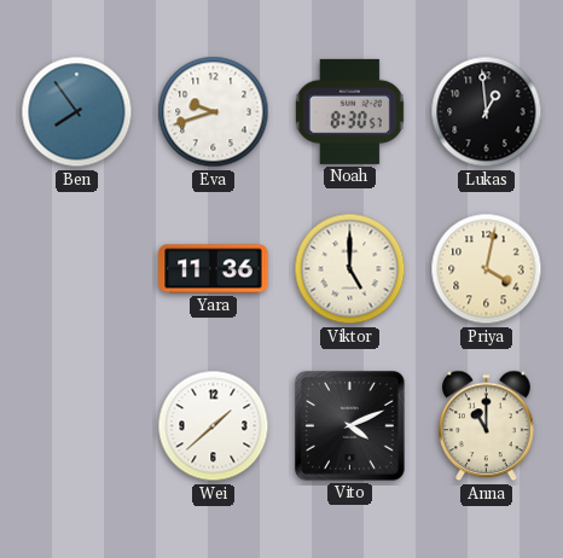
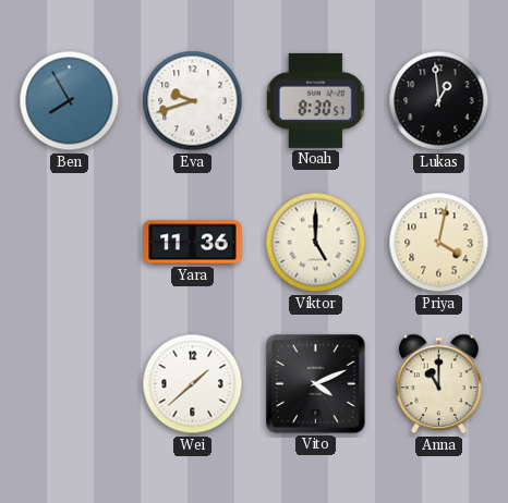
Ben: 7:54 -> 7:55 (70, 101)
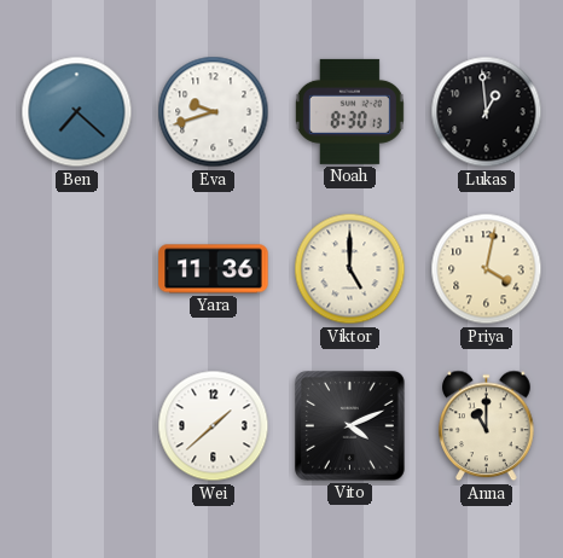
Ben: 7:55 -> 7:22 (77, 112)
Noah: 8:30:57 -> 8:30:13 (349, 111)
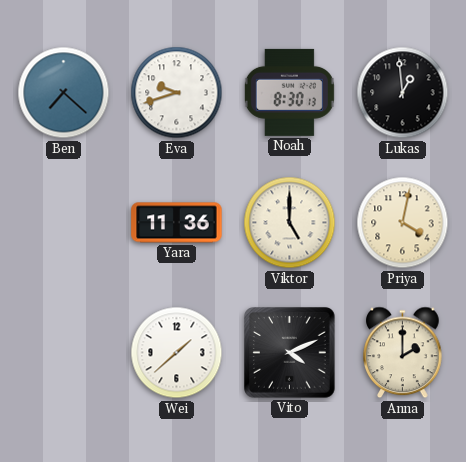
Anna: 11:00 -> 2:00 (403, 353)
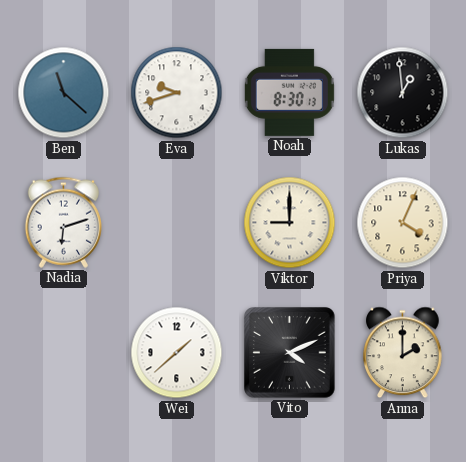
Ben: 7:22 -> 11:22 (64, 93)
Nadia: none -> 6:12 (63, 222)
Yara: 11:36 -> none (177, 223)
Viktor: 5:00 -> 9:00 (290, 223)
Priya: 4:02 -> 4:04 (403, 223)
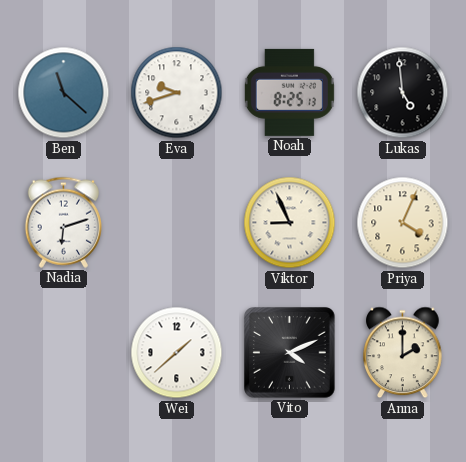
Noah: 8:30 -> 8:25 (289, 92)
Lukas: 12:59 -> 4:59 (403, 93)
Viktor: 9:00 -> 8:56 (290, 223)
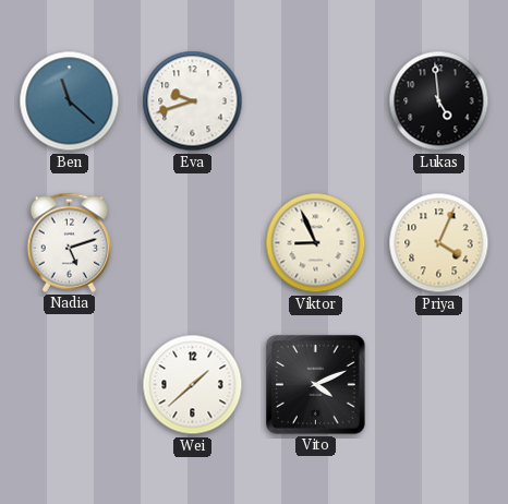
Noah: 8:25 -> none (289, 92)
Nadia: 6:12 -> 5:12 (69, 242)
Anna: 2:00 -> none (403, 353)
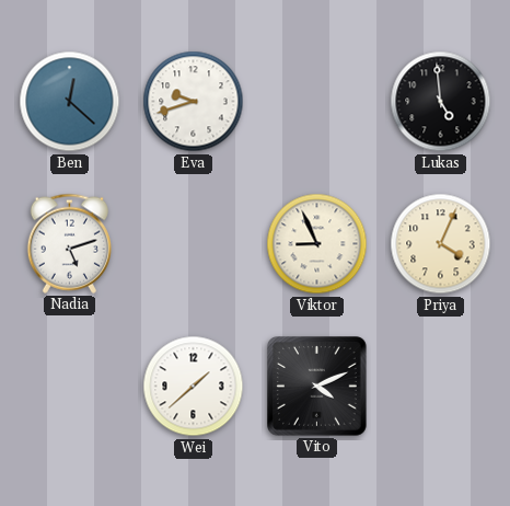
Ben: 11:22 -> 12:22 (70, 102)
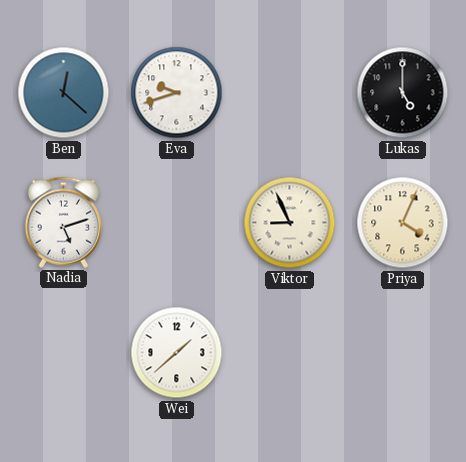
Lukas: 4:59 -> 5:00 (403, 93)
Vito: 4:11 -> none (317, 387)
